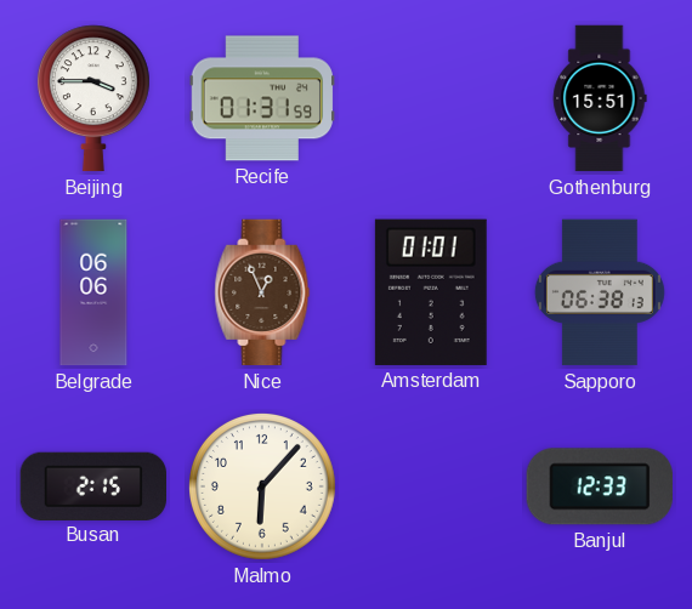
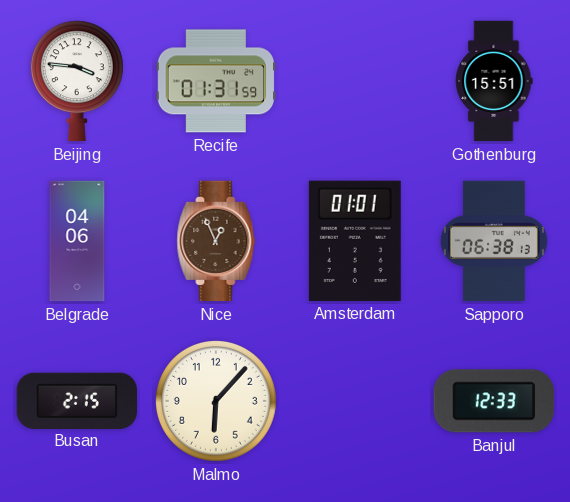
Beijing: 3:45 -> 3:46 (77, 81)
Belgrade: 06:06 -> 04:06 (77, 241)
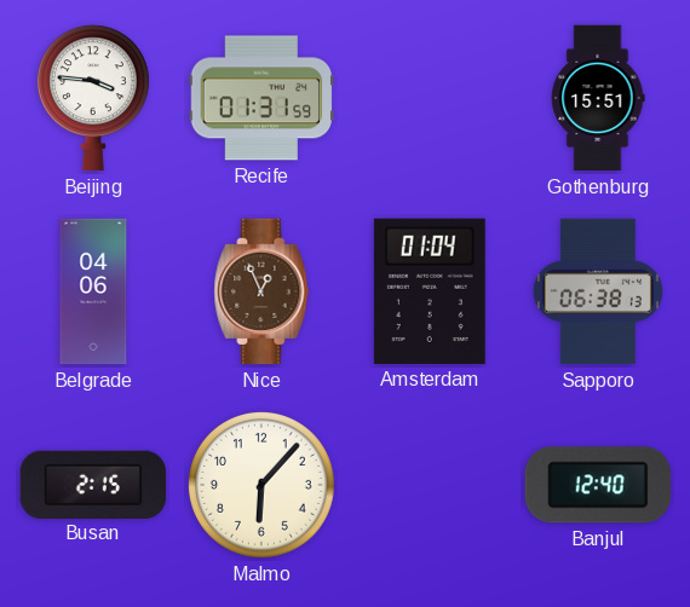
Amsterdam: 01:01 -> 01:04 (430, 291)
Banjul: 12:33 -> 12:40 (598, 485)
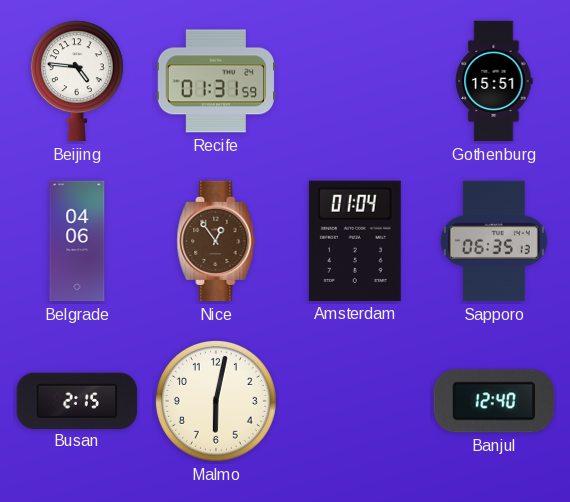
Beijing: 3:46 -> 4:46 (77, 81)
Nice: 12:56 -> 12:54 (216, 241)
Sapporo: 06:38 -> 06:35 (494, 241)
Malmo: 6:07 -> 6:02 (216, 401)
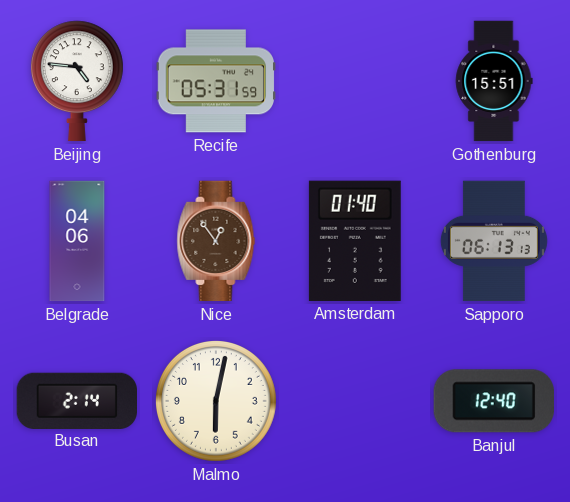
Recife: 01:31 -> 05:31 (216, 81)
Amsterdam: 01:04 -> 01:40 (355, 241)
Sapporo: 06:35 -> 06:13 (494, 241)
Busan: 2:15 -> 2:14 (76, 400)
